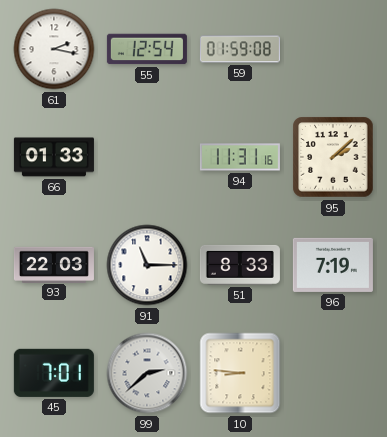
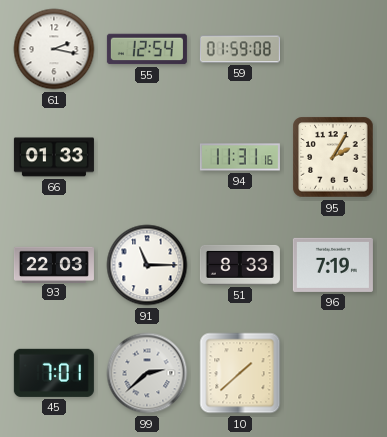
95: 2:08 -> 2:05 (333, 157)
10: 8:46 -> 1:38 (240, 373)
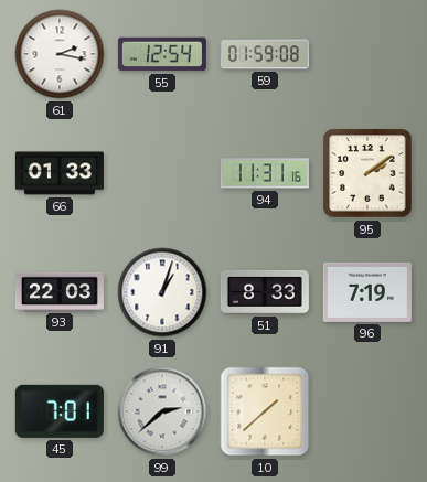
95: 2:05 -> 2:09 (367, 173)
91: 11:15 -> 1:03 (162, 292)
